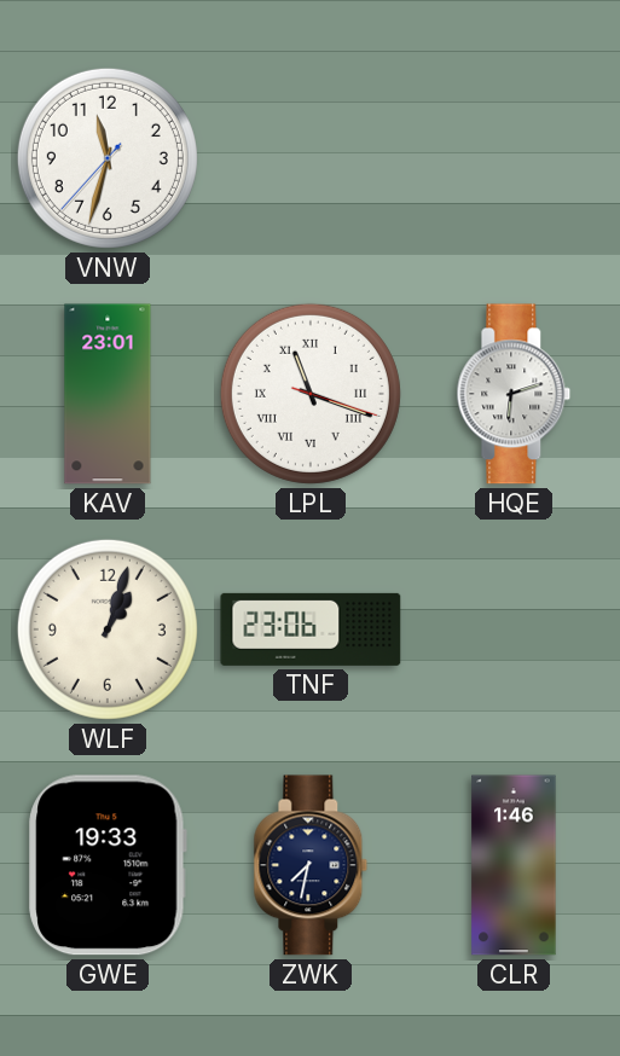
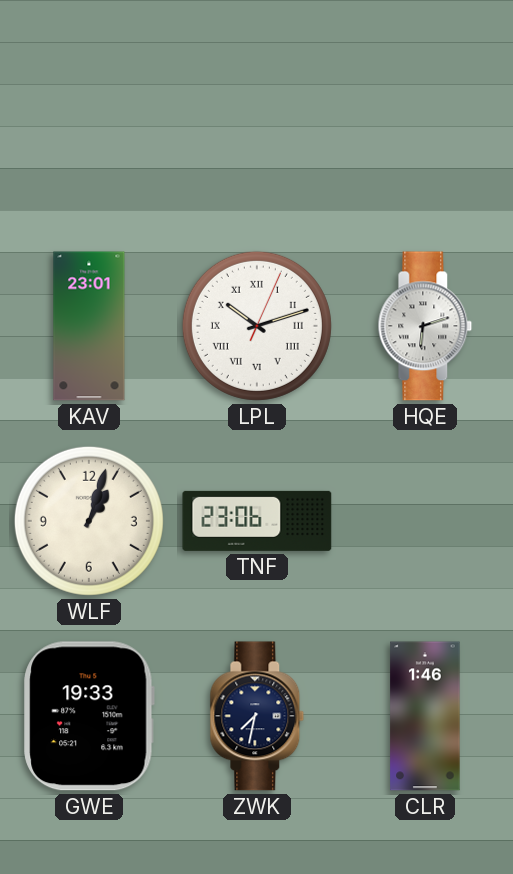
VNW: 11:32 -> none (108, 158)
LPL: 11:18 -> 10:12 (257, 326)
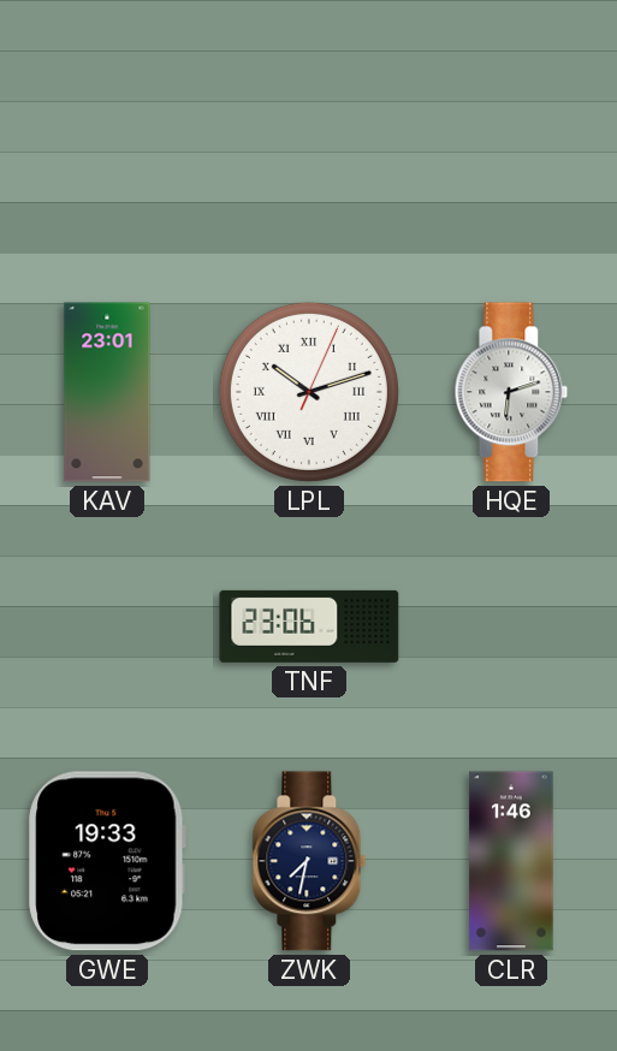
WLF: 1:03 -> none (89, 521)
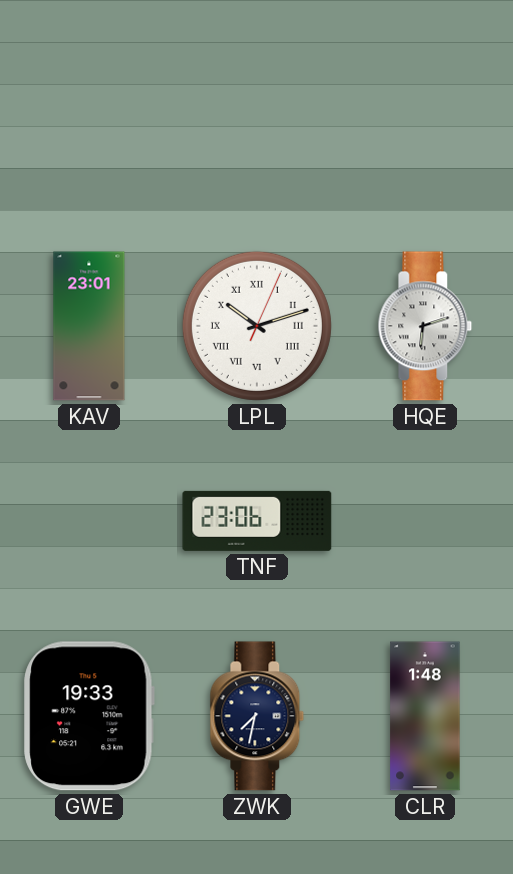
CLR: 1:46 -> 1:48 (425, 716)
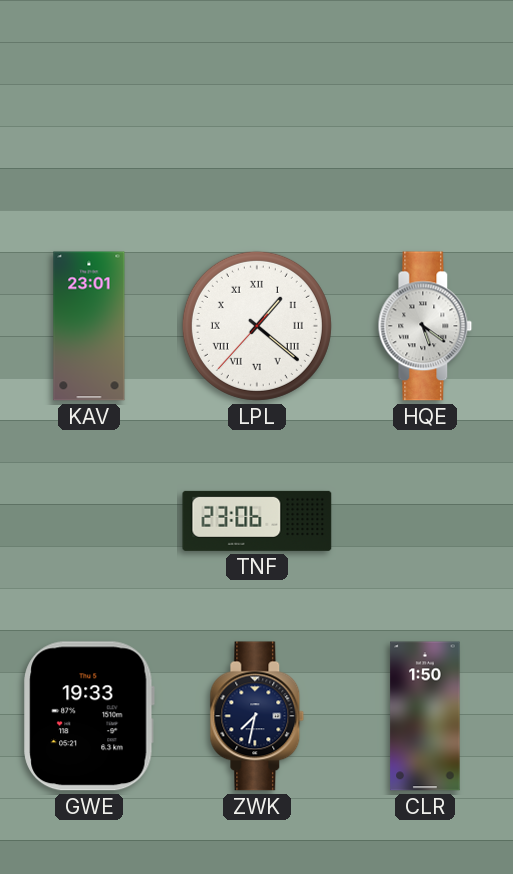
LPL: 10:12 -> 1:21 (257, 326)
HQE: 6:12 -> 5:21 (425, 326)
CLR: 1:48 -> 1:50 (425, 716)
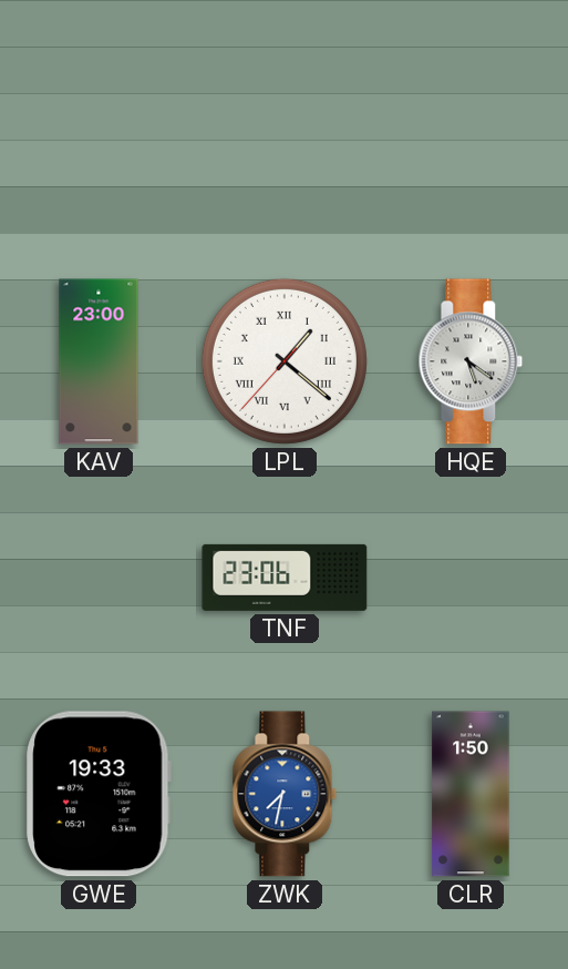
KAV: 23:01 -> 23:00 (99, 361)
ZWK dial: navy -> blue (285, 794)
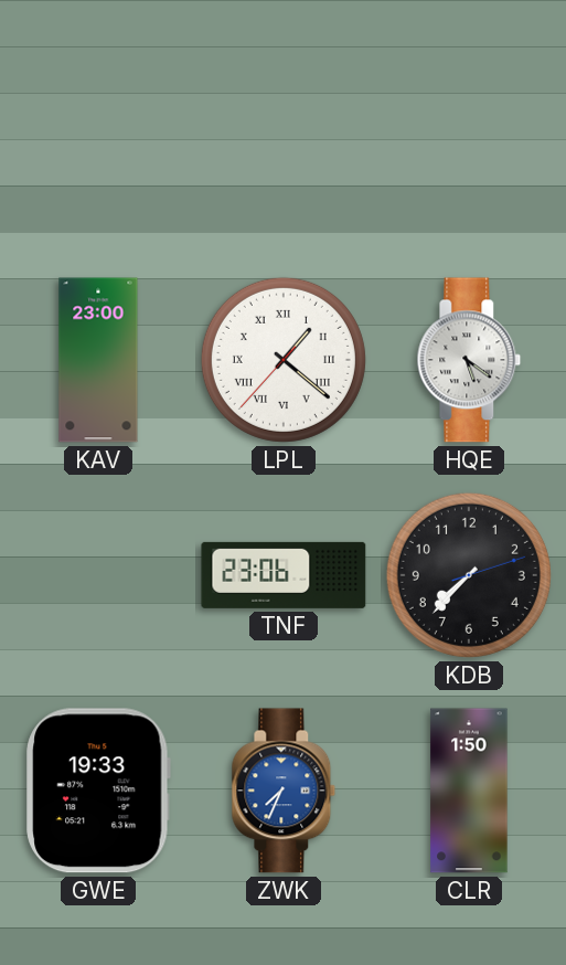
KDB: none -> 7:37 (469, 575)
ZWK: 7:32 -> 7:34 (284, 791)
